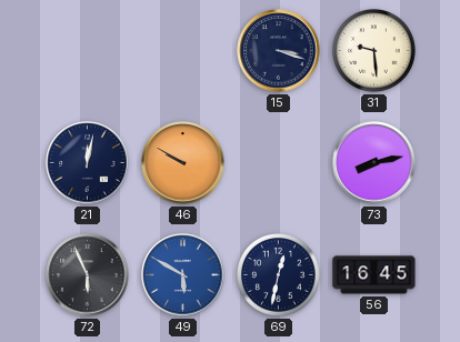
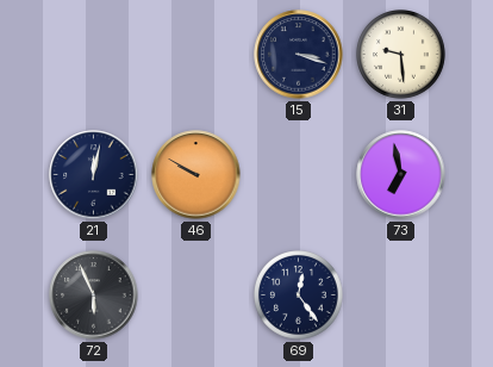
73: 8:13 -> 6:58 (401, 175)
49: 5:50 -> none (183, 275)
69: 12:32 -> 12:24 (299, 296)
56: 16:45 -> none (374, 275)
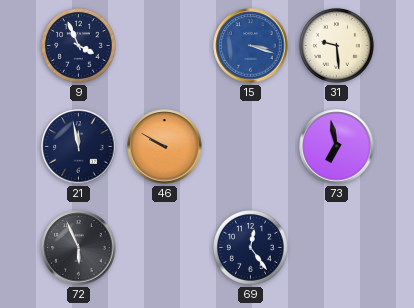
9: none -> 3:56 (79, 46)
15 dial: navy -> blue (251, 46)
21: 12:02 -> 11:58 (79, 147)
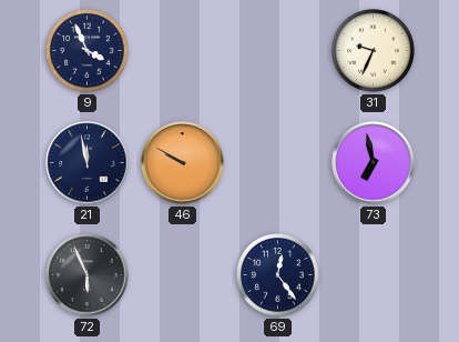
15: 3:18 -> none (251, 46)
31: 9:29 -> 9:34 (374, 51)
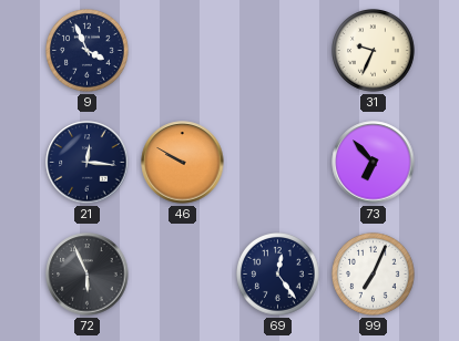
21: 11:58 -> 12:16 (88, 163)
73: 6:58 -> 6:53 (374, 163)
99: none -> 7:04 (374, 275)
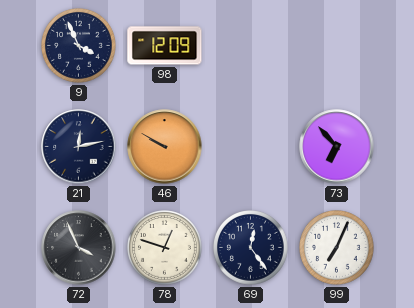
98: none -> 12:09 (165, 46)
31: 9:34 -> none (374, 51)
21: 12:16 -> 12:13 (79, 147)
72: 5:56 -> 3:56 (79, 248)
78: none -> 12:48 (165, 248)
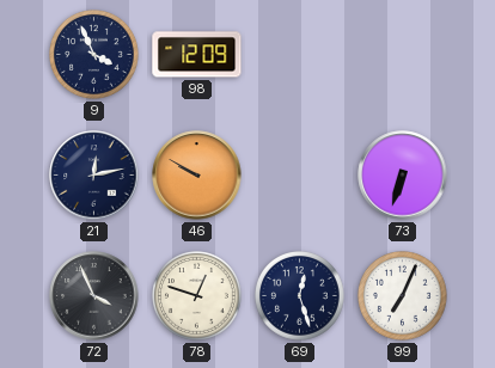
73: 6:53 -> 6:33 (403, 176)
69: 12:24 -> 12:27 (300, 296)
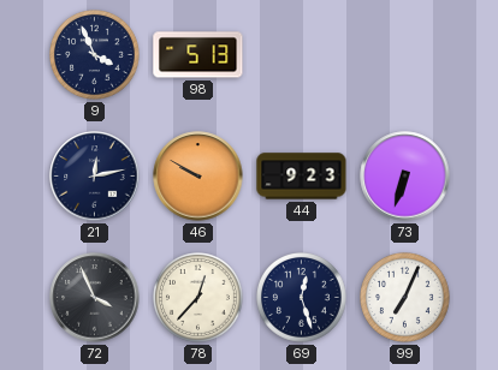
98: 12:09 -> 5:13 (198, 55)
44: none -> 9:23 (302, 177)
78: 12:48 -> 12:37 (198, 298)
